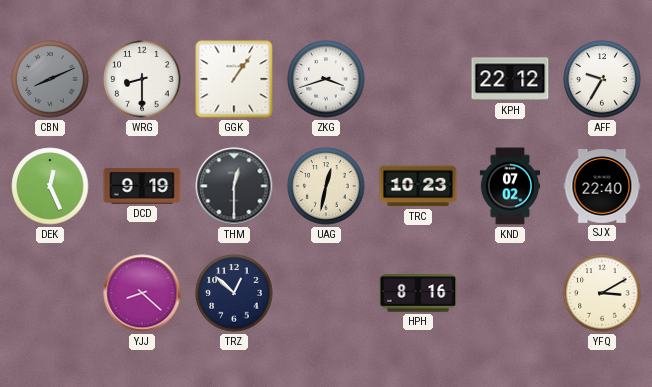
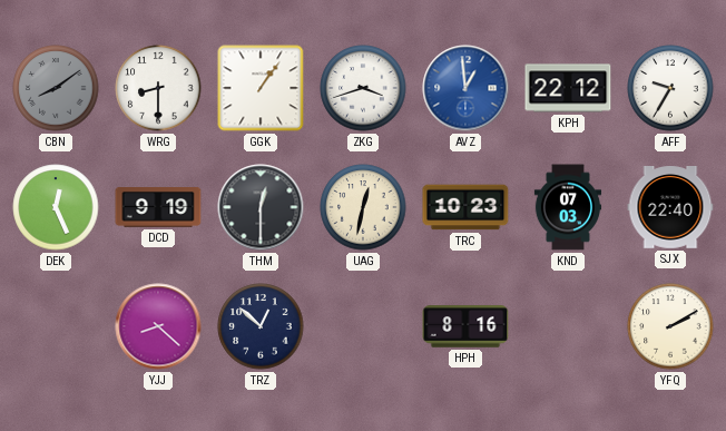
CBN: 8:11 -> 8:09 (56, 88)
AVZ: none -> 12:59 (465, 88)
KND: 07:02 -> 07:03 (567, 207)
YFQ: 3:10 -> 2:10 (670, 326)
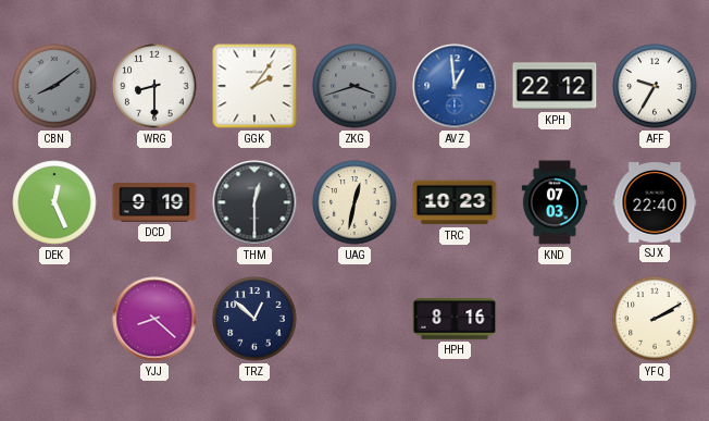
GGK: 1:06 -> 2:06 (254, 86)
ZKG dial: white -> grey (354, 86)
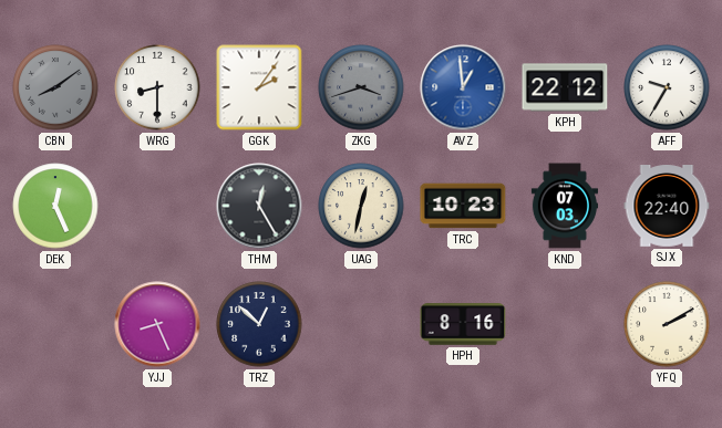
DCD: 9:19 -> none (154, 203)
THM: 12:30 -> 12:25 (259, 206)
YJJ: 8:22 -> 8:26 (157, 324)
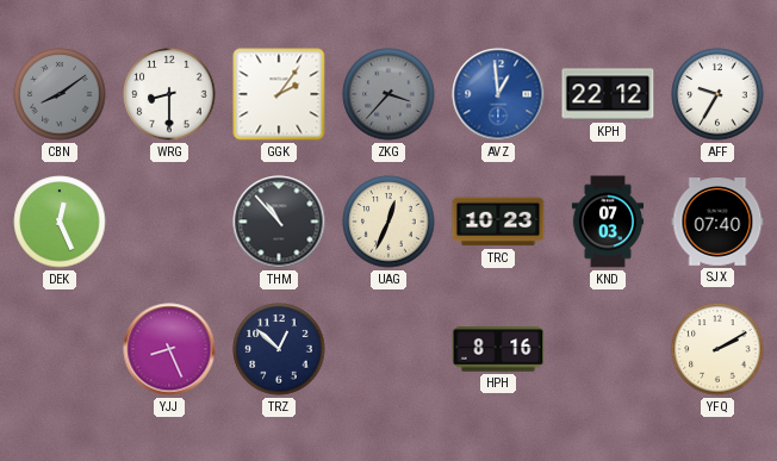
ZKG: 3:42 -> 3:37 (388, 94)
THM: 12:25 -> 10:53 (279, 222)
UAG: 12:32 -> 12:34 (388, 222)
SJX: 22:40 -> 07:40 (717, 223)
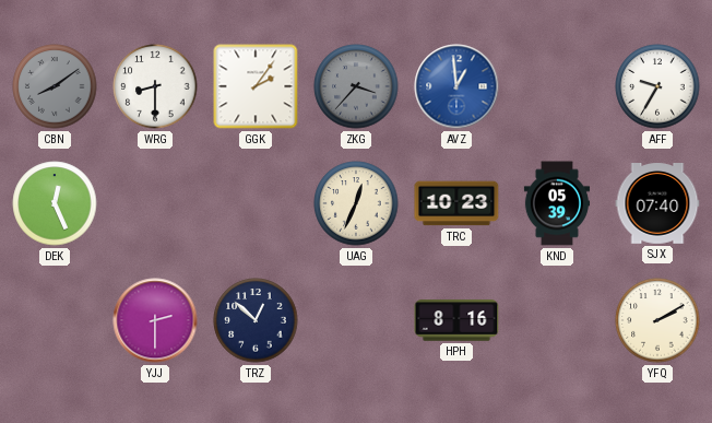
KPH: 22:12 -> none (608, 94)
THM: 10:53 -> none (279, 222)
KND: 07:03 -> 05:39 (556, 203)
YJJ: 8:26 -> 2:30 (155, 320)
